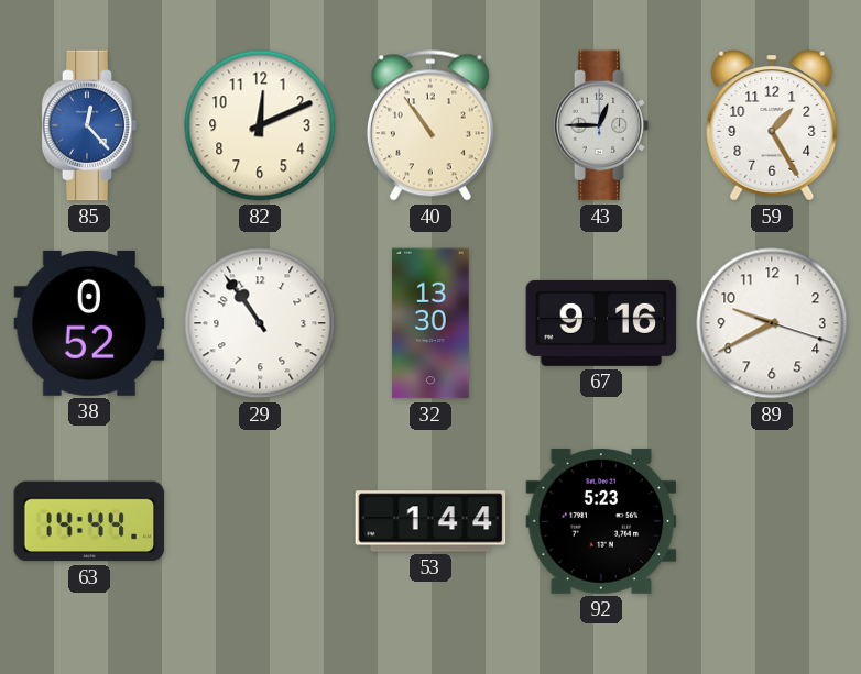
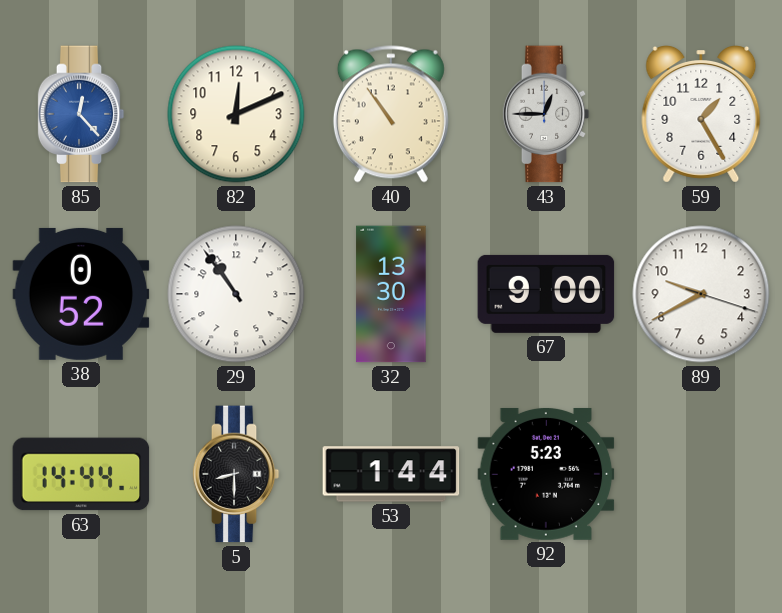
67: 9:16 -> 9:00 (546, 294)
5: none -> 8:30 (236, 474)
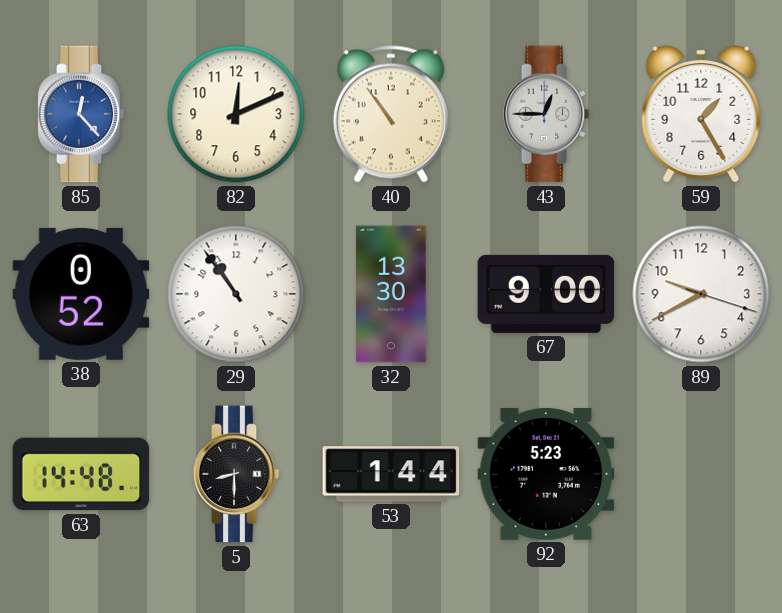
63: 14:44 -> 14:48 (81, 474)
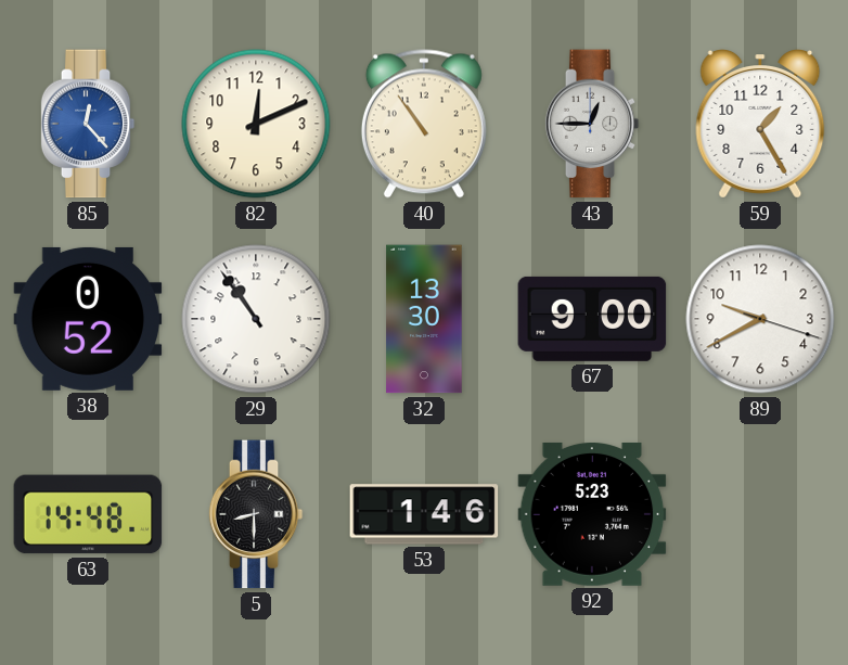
53: 1:44 -> 1:46 (424, 514)
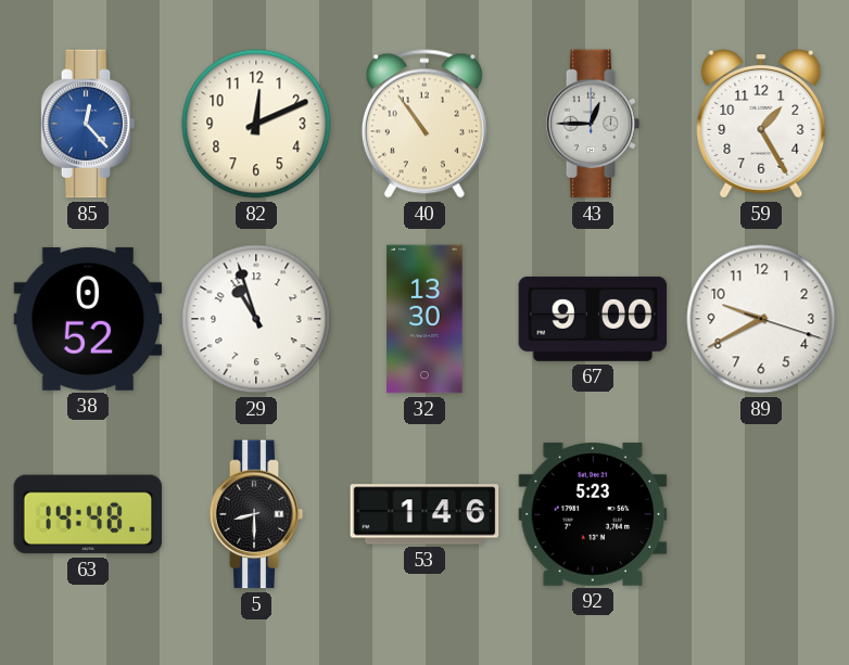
29: 10:54 -> 10:57 (256, 319)
